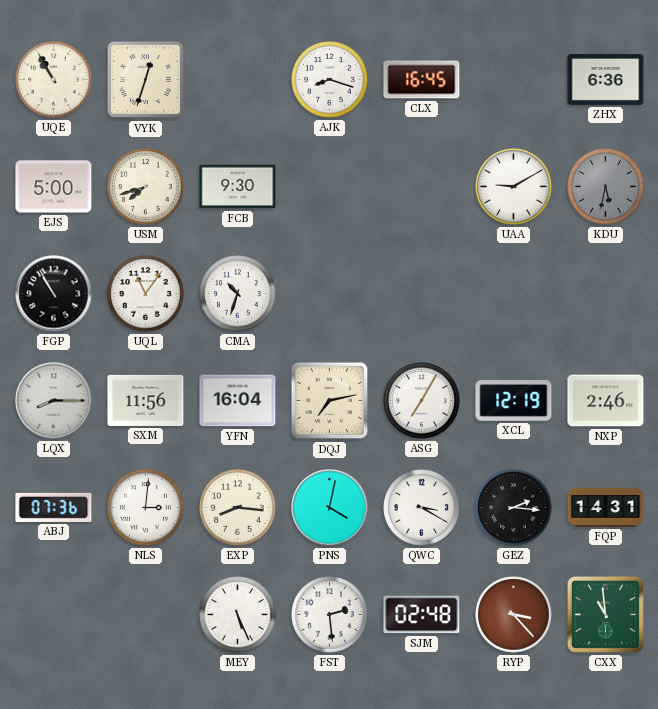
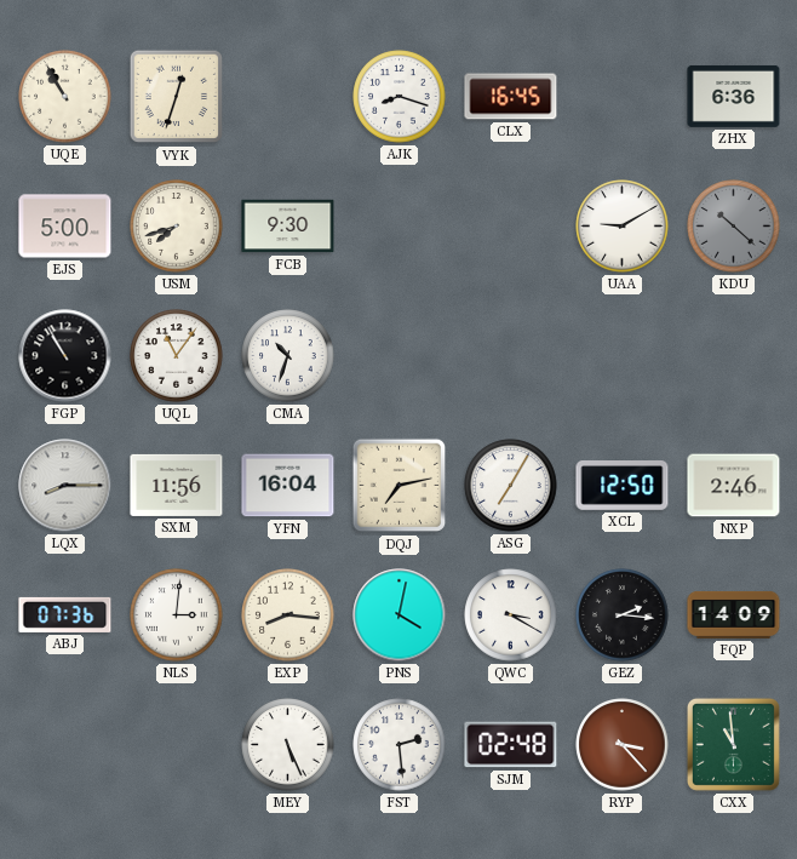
KDU: 5:32 -> 10:22 (734, 227)
XCL: 12:19 -> 12:50 (623, 486)
FQP: 14:31 -> 14:09 (734, 614)
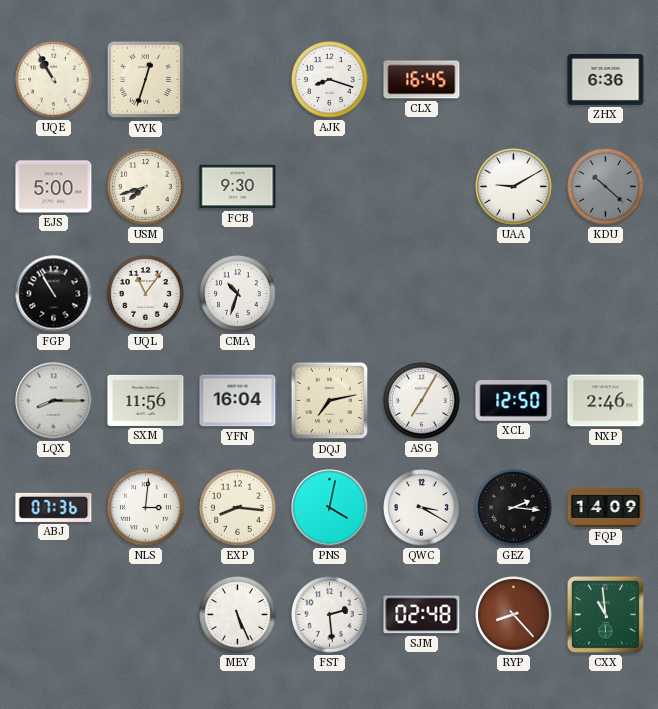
RYP: 3:23 -> 8:23 (514, 615)
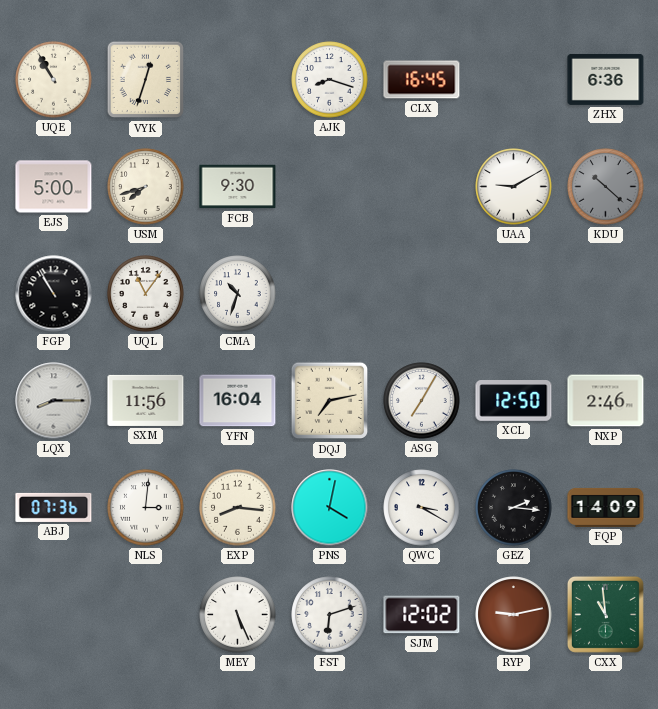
FST: 2:29 -> 6:12 (330, 615)
SJM: 02:48 -> 12:02 (422, 615)
RYP: 8:23 -> 9:13 (514, 615)
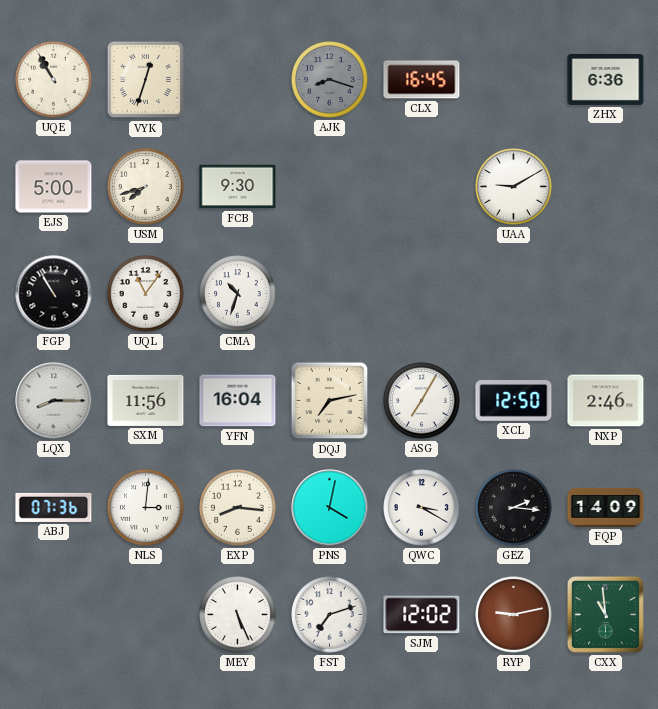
AJK dial: white -> grey (330, 80)
KDU: 10:22 -> none (606, 187)
FST: 6:12 -> 7:12 (330, 615)
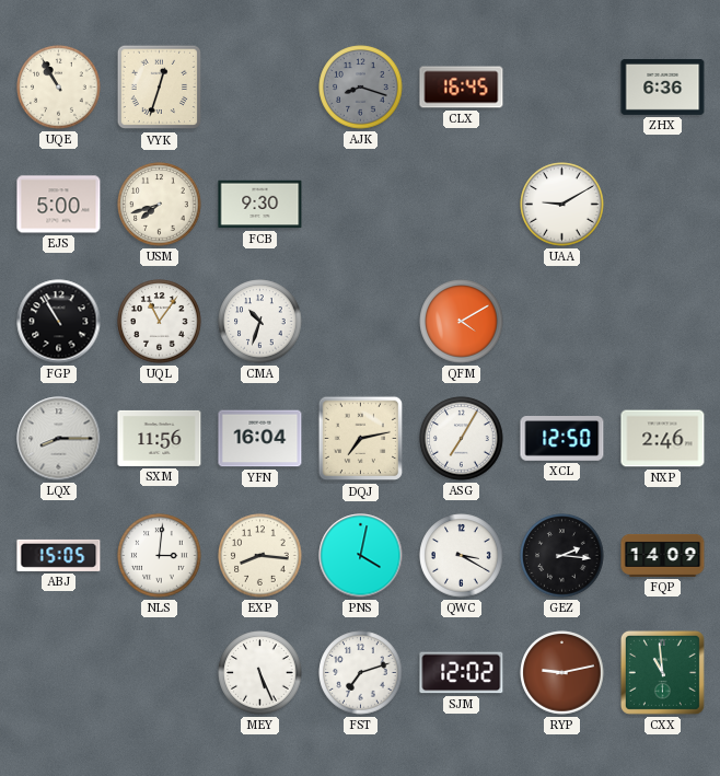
QFM: none -> 4:10 (462, 322)
ABJ: 07:36 -> 15:05 (59, 555)
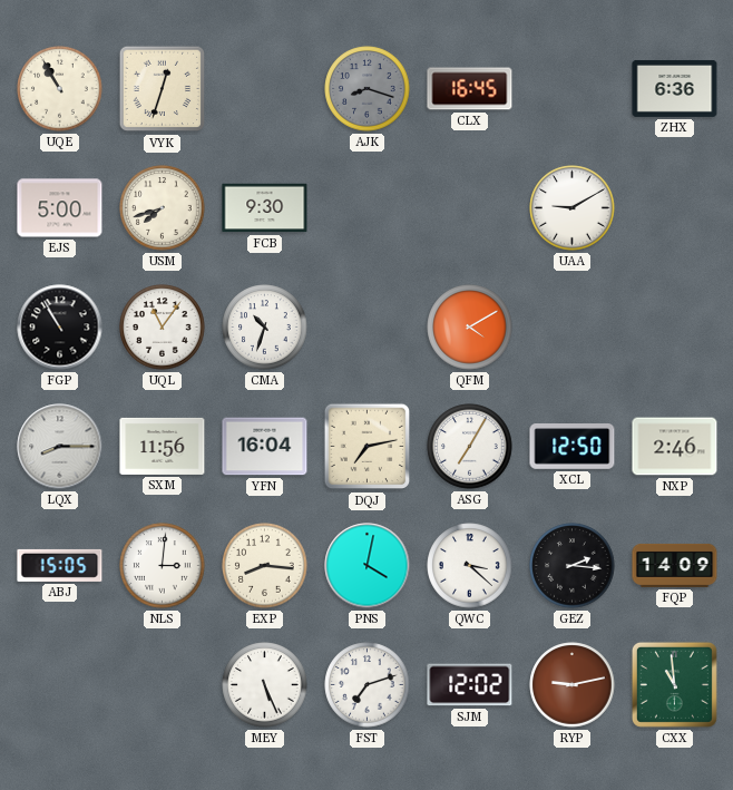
QWC: 3:20 -> 3:22 (470, 566)
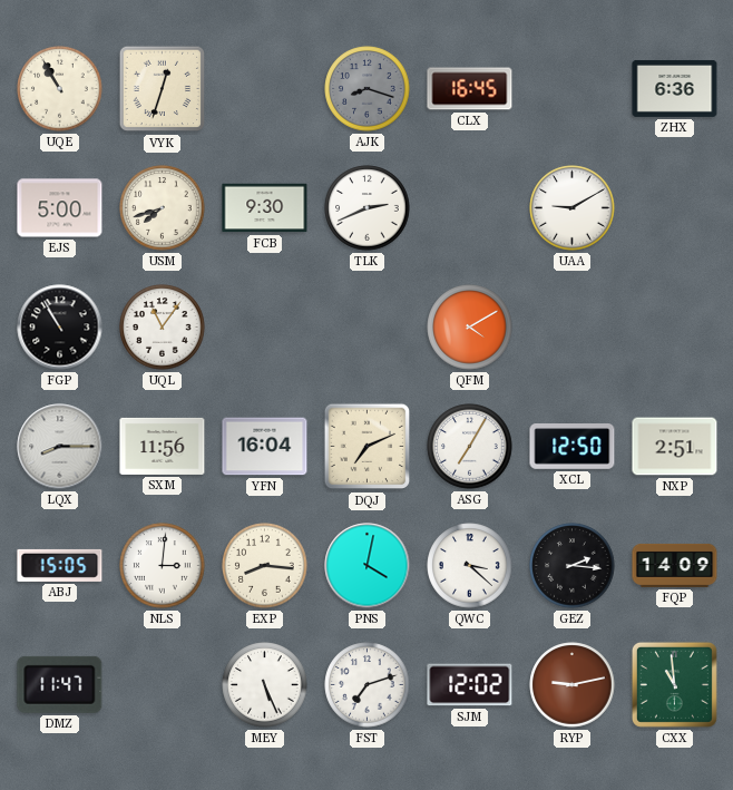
TLK: none -> 2:41 (368, 208)
CMA: 10:33 -> none (265, 328)
DQJ: 7:13 -> 7:11 (368, 447)
NXP: 2:46 -> 2:51 (675, 447)
DMZ: none -> 11:47 (60, 684)
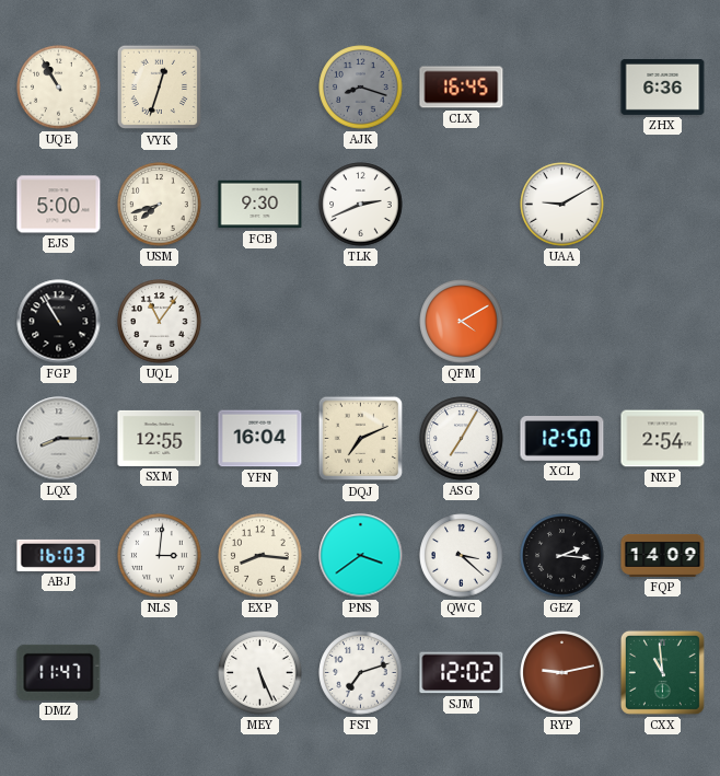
SXM: 11:56 -> 12:55 (160, 438)
NXP: 2:51 -> 2:54 (663, 439)
ABJ: 15:05 -> 16:03 (59, 555)
PNS: 4:02 -> 3:39 (361, 556)
